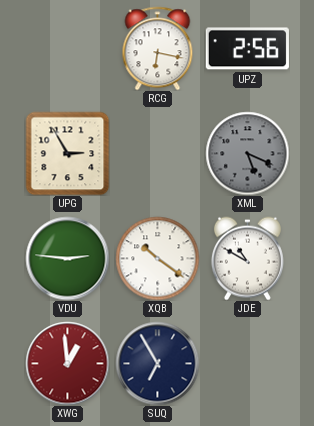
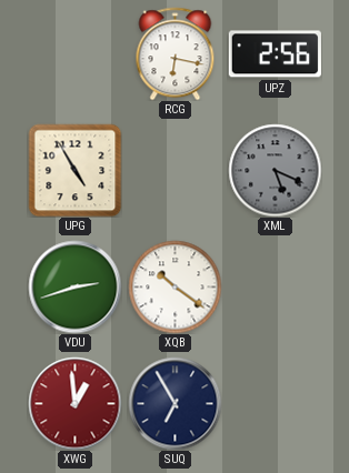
UPG: 2:55 -> 4:55 (74, 170)
VDU: 2:46 -> 2:42 (74, 286)
JDE: 10:50 -> none (247, 258)
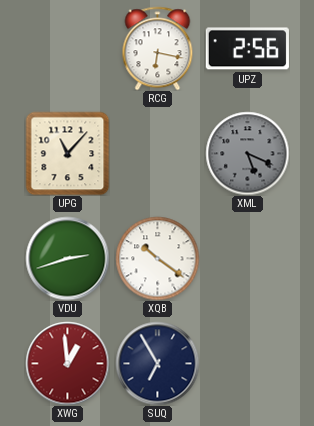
UPG: 4:55 -> 11:07 (67, 153)
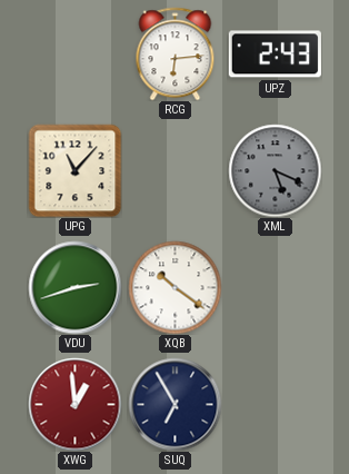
RCG: 6:17 -> 6:14 (176, 53)
UPZ: 2:56 -> 2:43 (275, 55)
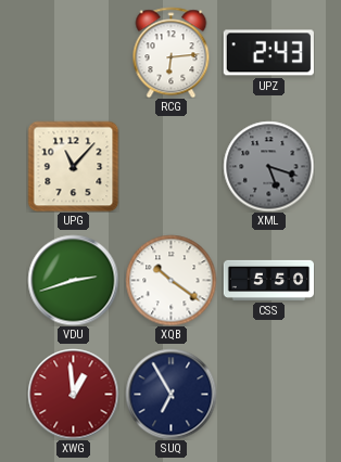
XML: 5:19 -> 5:18 (268, 166)
CSS: none -> 5:50 (268, 280)
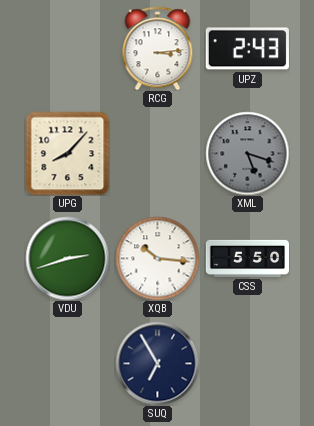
RCG: 6:14 -> 3:14 (158, 48)
UPG: 11:07 -> 8:07 (67, 153)
XQB: 10:21 -> 10:16 (157, 258)
XWG: 12:59 -> none (73, 394)
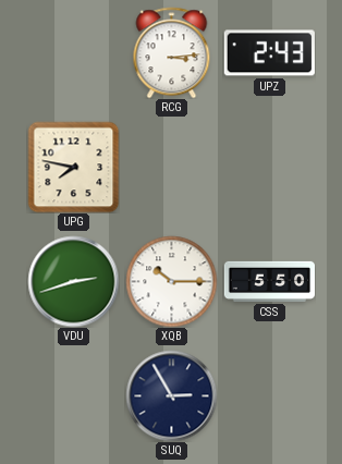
UPG: 8:07 -> 7:47 (73, 167)
XML: 5:18 -> none (247, 153)
XQB: 10:16 -> 10:15 (171, 281)
SUQ: 6:55 -> 2:55 (171, 395)
